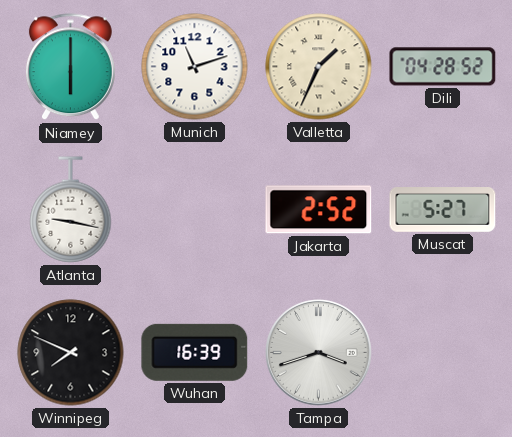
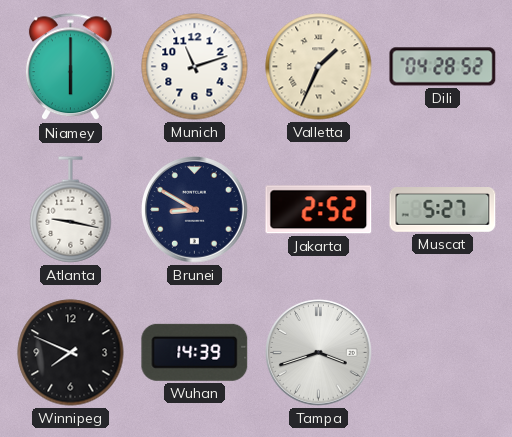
Brunei: none -> 8:50 (195, 210)
Wuhan: 16:39 -> 14:39 (195, 352)
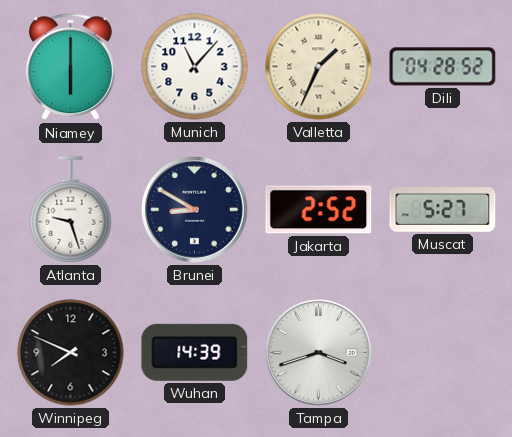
Munich: 11:12 -> 11:07 (195, 67)
Atlanta: 9:17 -> 9:27 (71, 210)
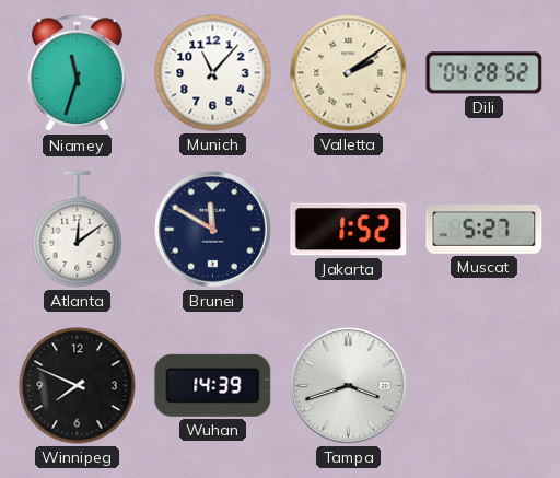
Niamey: 6:00 -> 11:33 (77, 73)
Valletta: 1:34 -> 2:09 (349, 73)
Atlanta: 9:27 -> 12:09 (78, 230)
Brunei: 8:50 -> 11:50 (213, 230)
Jakarta: 2:52 -> 1:52 (349, 230)
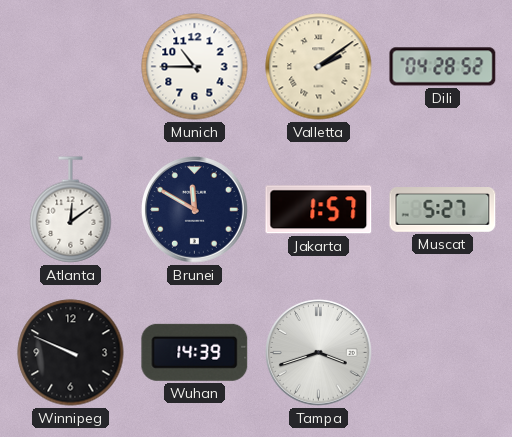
Niamey: 11:33 -> none (77, 73)
Munich: 11:07 -> 10:45 (195, 67)
Jakarta: 1:52 -> 1:57 (319, 210)
Winnipeg: 7:49 -> 9:49 (71, 353)
